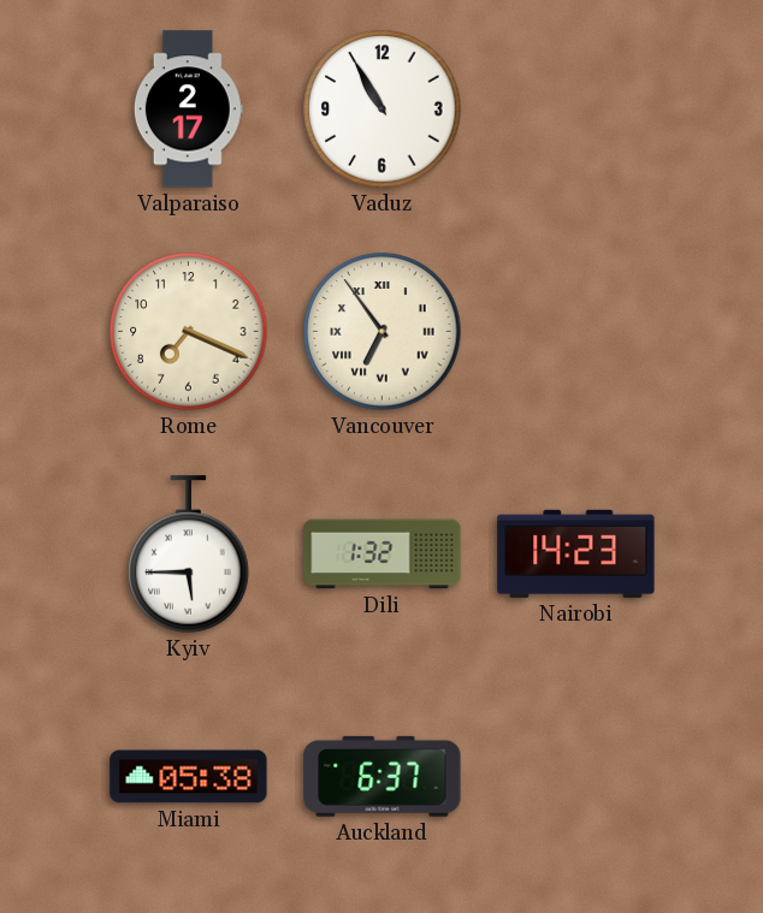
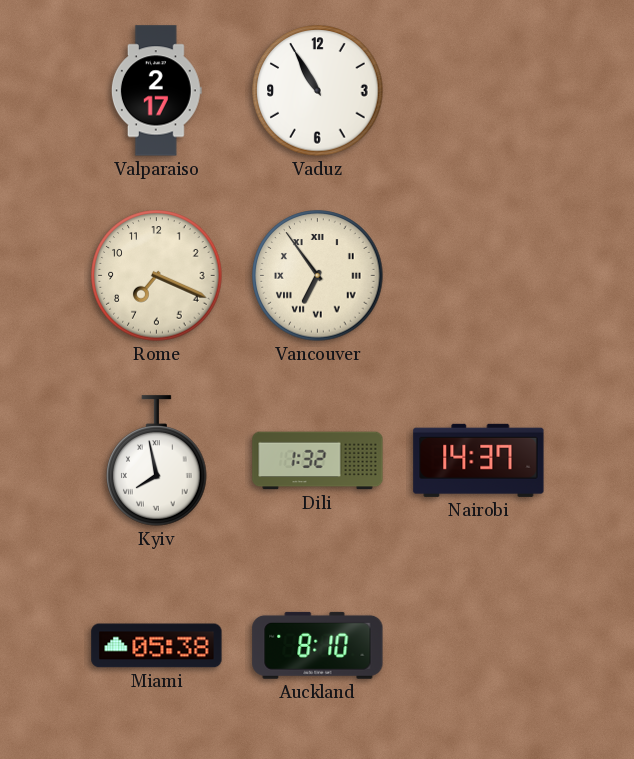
Kyiv: 5:45 -> 7:58 (157, 461)
Nairobi: 14:23 -> 14:37 (479, 460)
Auckland: 6:37 -> 8:10 (318, 645)
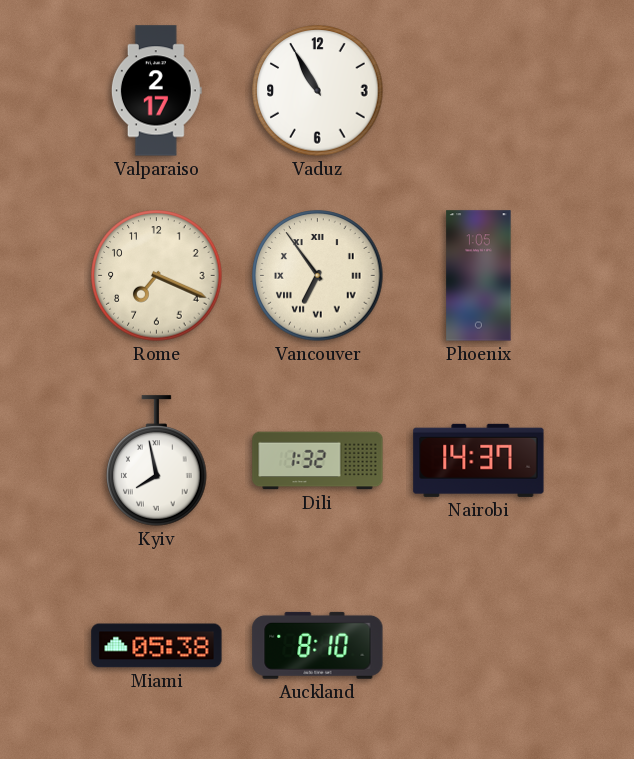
Phoenix: none -> 1:05 (479, 276)
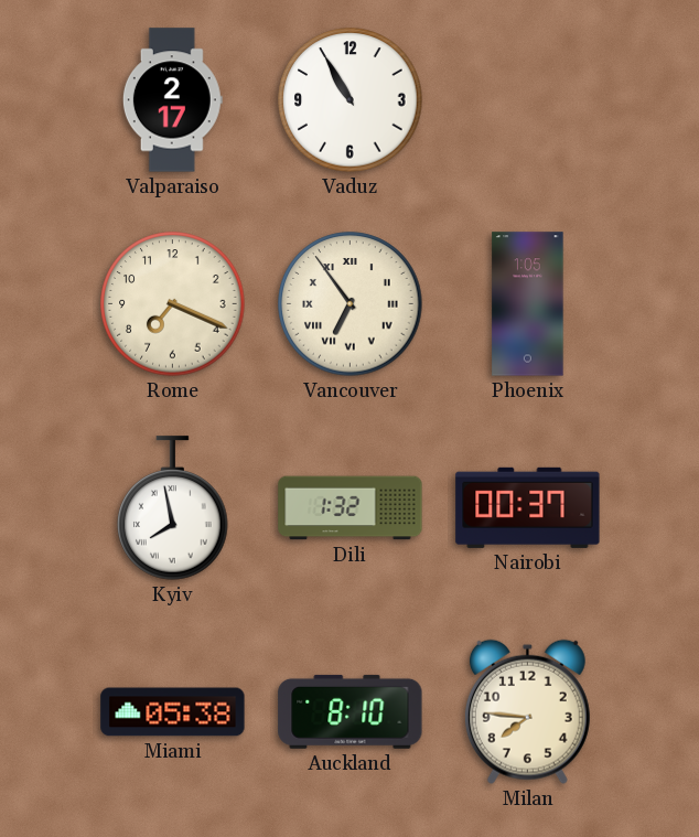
Nairobi: 14:37 -> 00:37 (528, 507)
Milan: none -> 7:46 (527, 711)
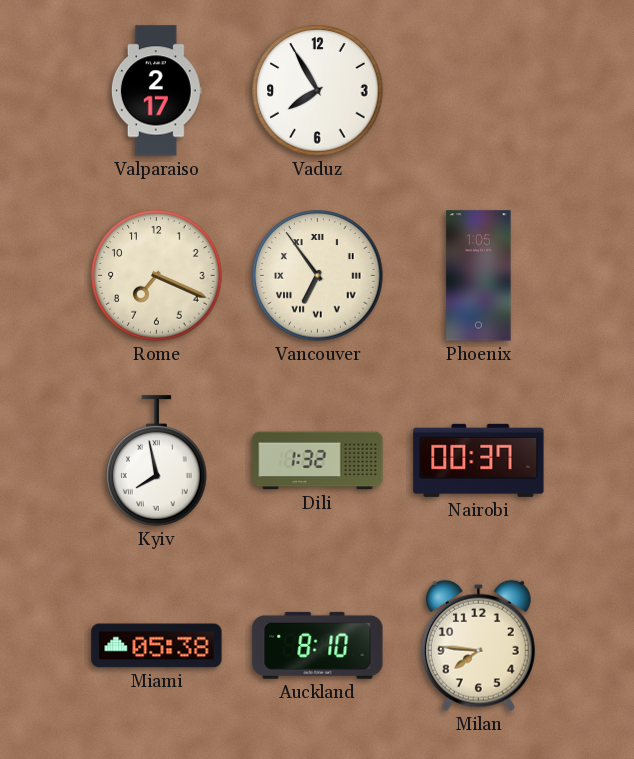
Vaduz: 10:55 -> 7:55 (318, 91)
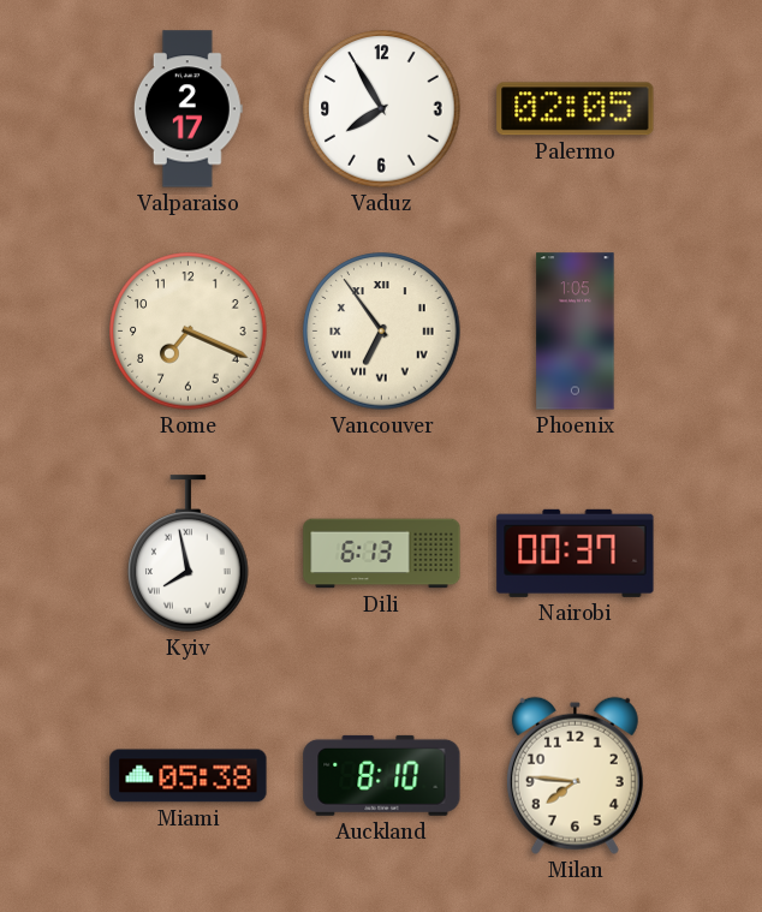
Palermo: none -> 02:05 (576, 109)
Dili: 1:32 -> 6:13 (382, 554)
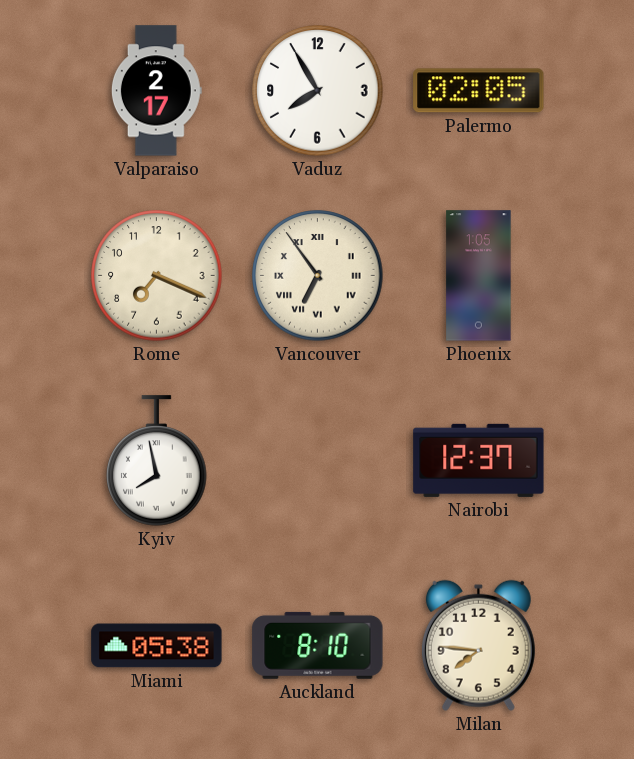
Dili: 6:13 -> none (382, 554)
Nairobi: 00:37 -> 12:37 (479, 460)
